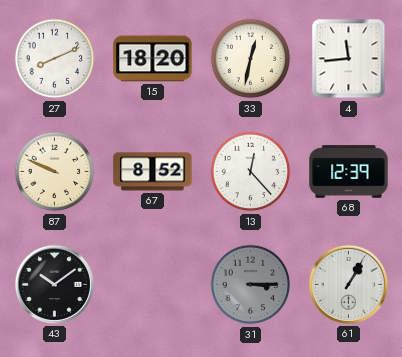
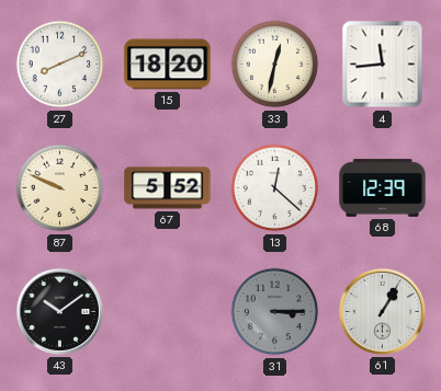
67: 8:52 -> 5:52 (168, 188)
13: 12:23 -> 12:22 (275, 188)
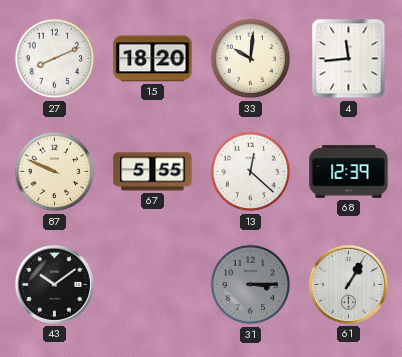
33: 12:32 -> 10:01 (251, 59)
67: 5:52 -> 5:55 (153, 172)
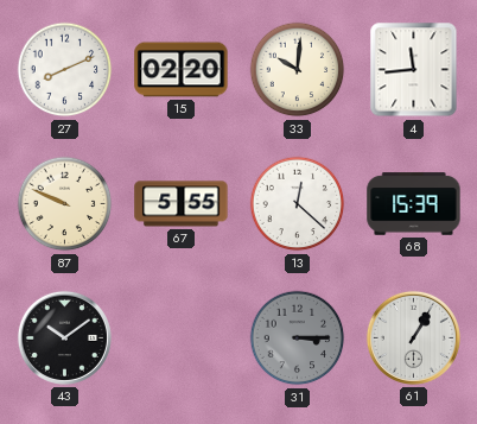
15: 18:20 -> 02:20 (182, 70)
68: 12:39 -> 15:39 (414, 204)
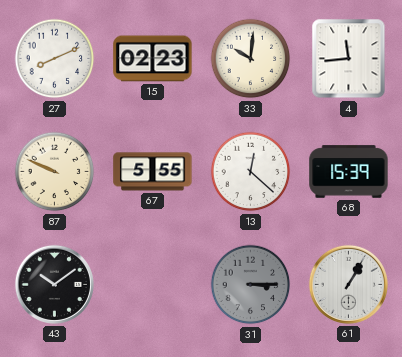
15: 02:20 -> 02:23 (153, 59)
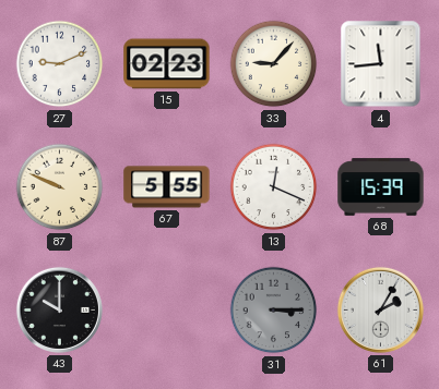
27: 8:11 -> 9:11 (60, 64)
33: 10:01 -> 9:07 (274, 64)
13: 12:22 -> 12:19 (274, 187)
43: 10:09 -> 10:00 (59, 309)
61: 1:05 -> 2:05 (380, 309)
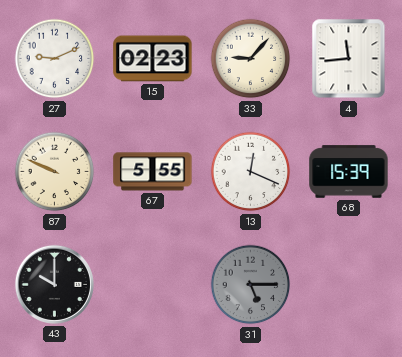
31: 3:15 -> 5:15 (251, 285)
61: 2:05 -> none (380, 309)
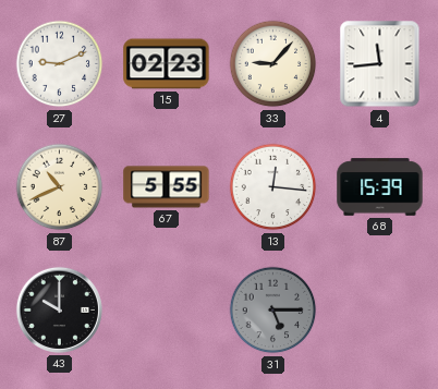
87: 9:49 -> 10:41 (60, 187)
13: 12:19 -> 12:16 (273, 187)
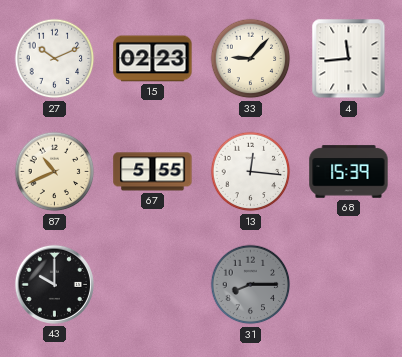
27: 9:11 -> 10:11 (55, 59)
31: 5:15 -> 8:15 (251, 285)
